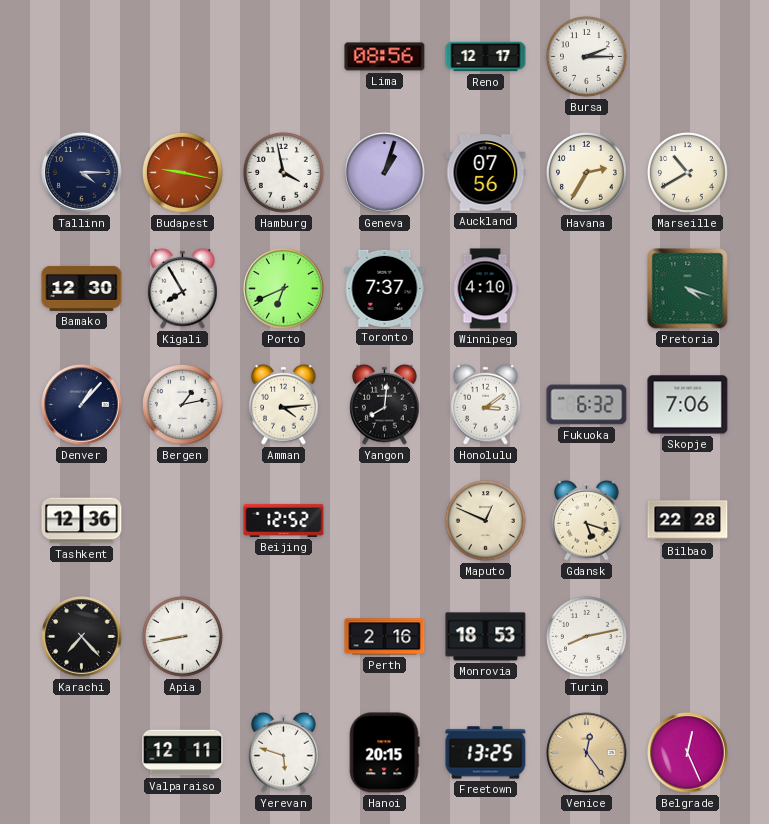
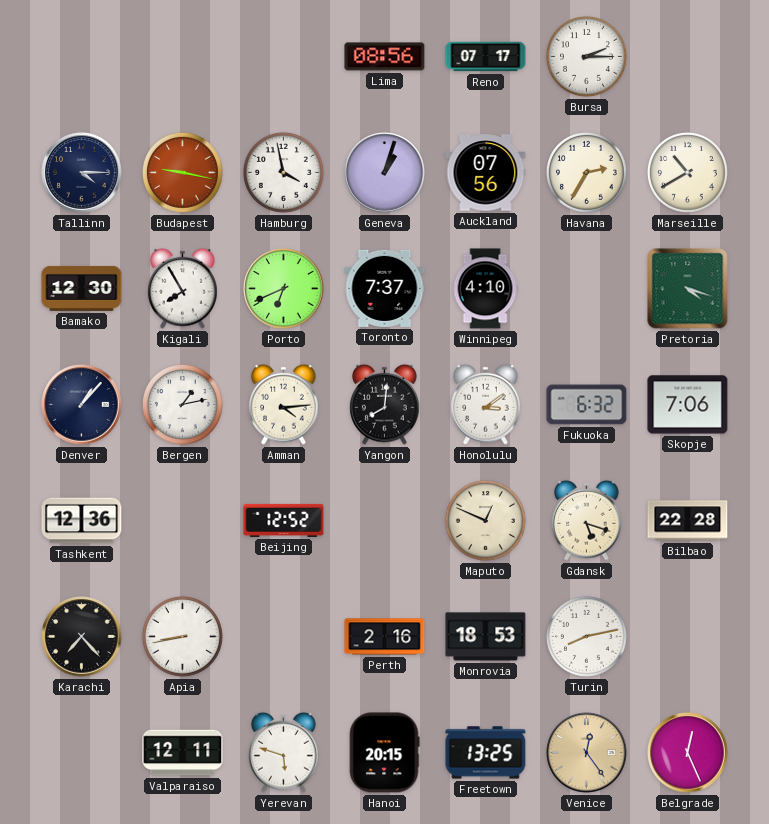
Reno: 12:17 -> 07:17 (486, 57)
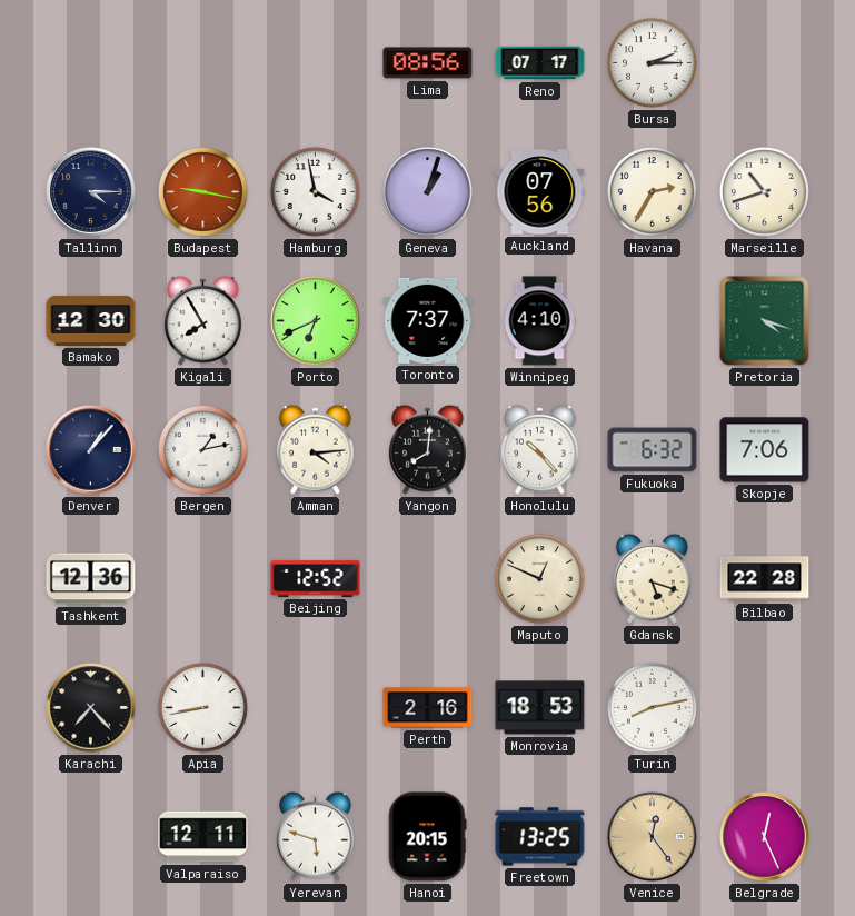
Marseille: 10:40 -> 10:42 (765, 192)
Honolulu: 3:09 -> 10:23 (540, 449)
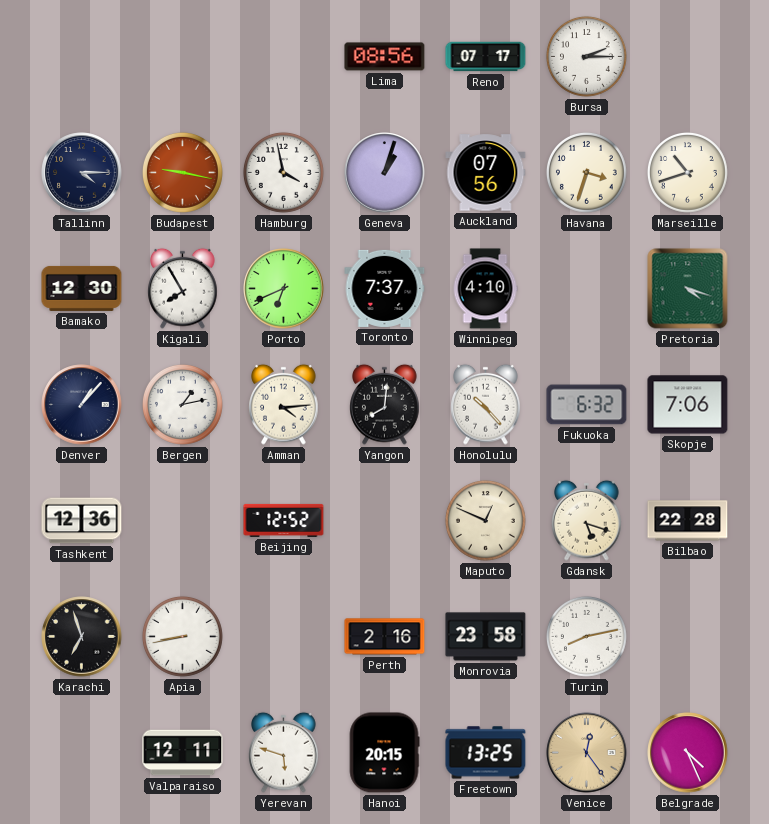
Havana: 2:35 -> 3:33 (587, 173)
Karachi: 7:23 -> 6:57 (82, 637)
Monrovia: 18:53 -> 23:58 (486, 637)
Belgrade: 12:26 -> 4:26 (688, 753)
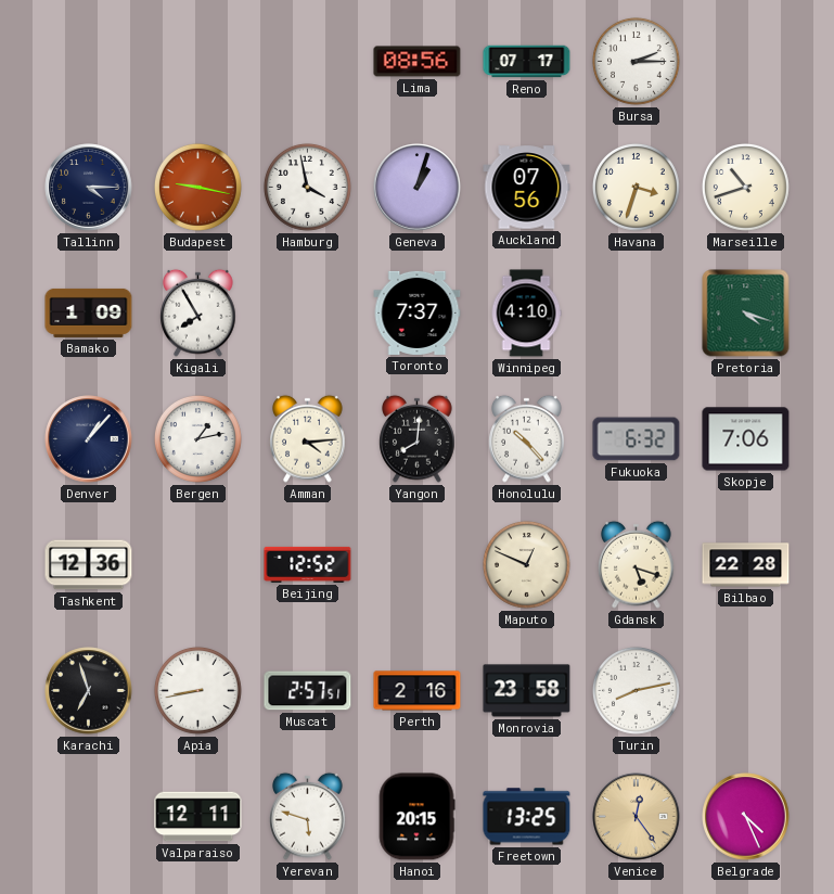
Bamako: 12:30 -> 1:09 (89, 312)
Porto: 6:41 -> none (284, 289)
Muscat: none -> 2:57 (308, 691)
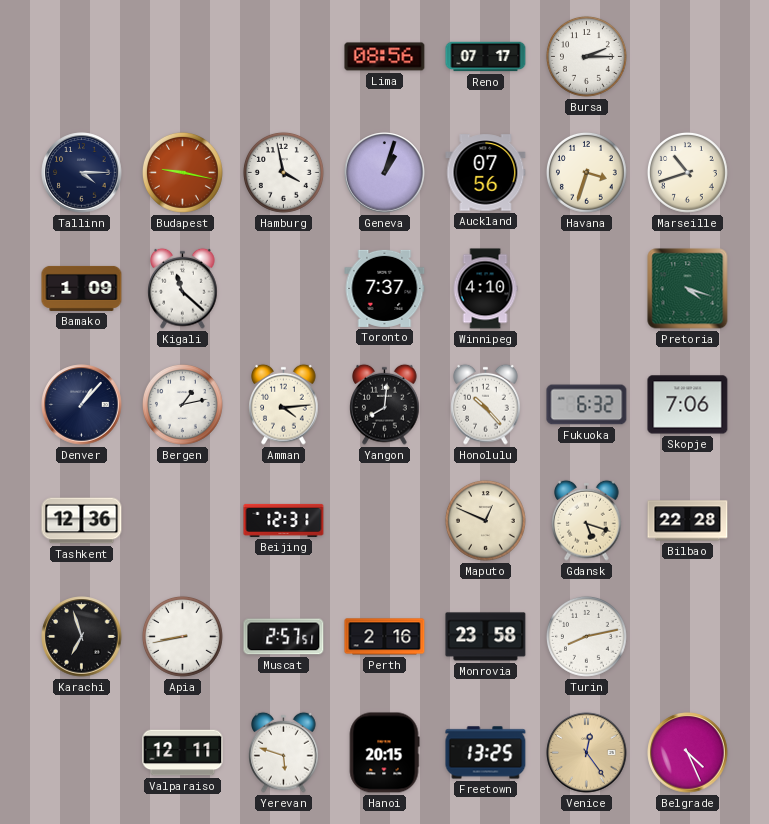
Kigali: 7:55 -> 11:22 (183, 288)
Beijing: 12:52 -> 12:31 (284, 520)
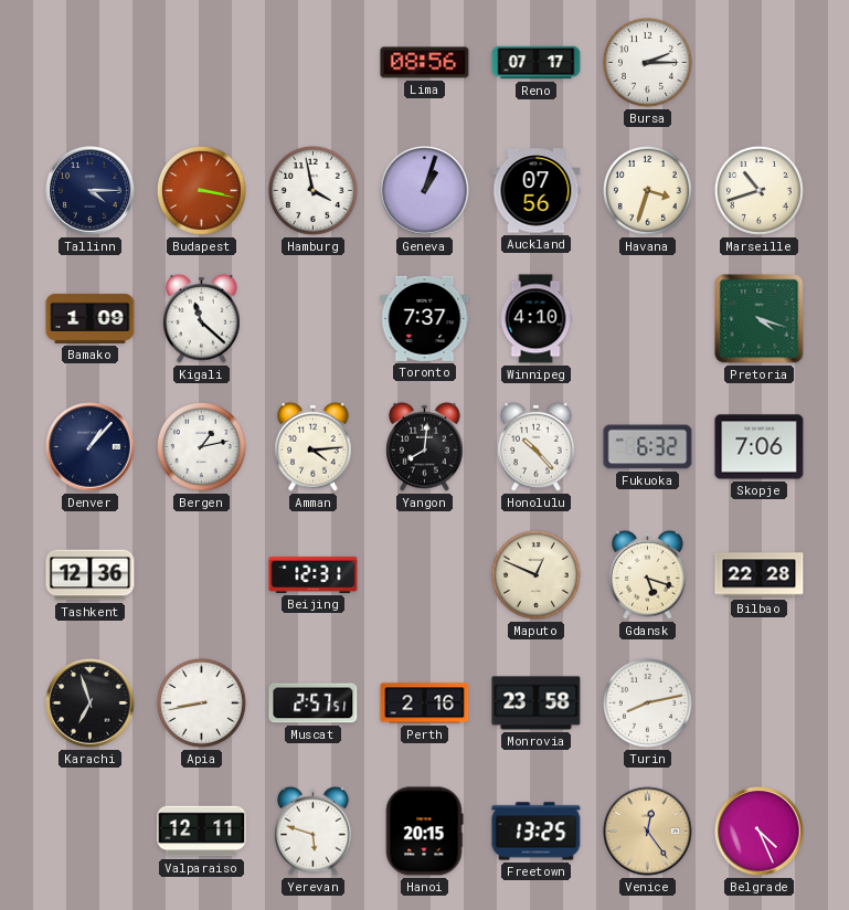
Budapest: 9:17 -> 3:17 (202, 191)
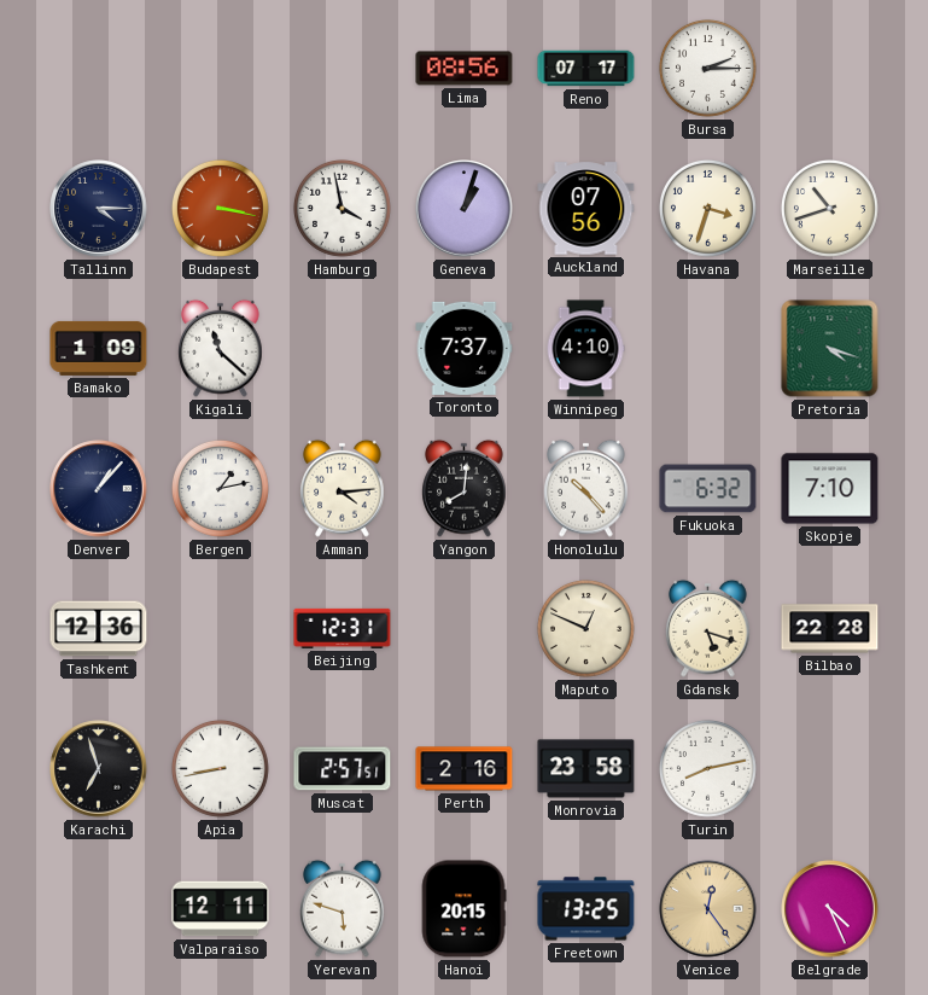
Skopje: 7:06 -> 7:10 (830, 489)
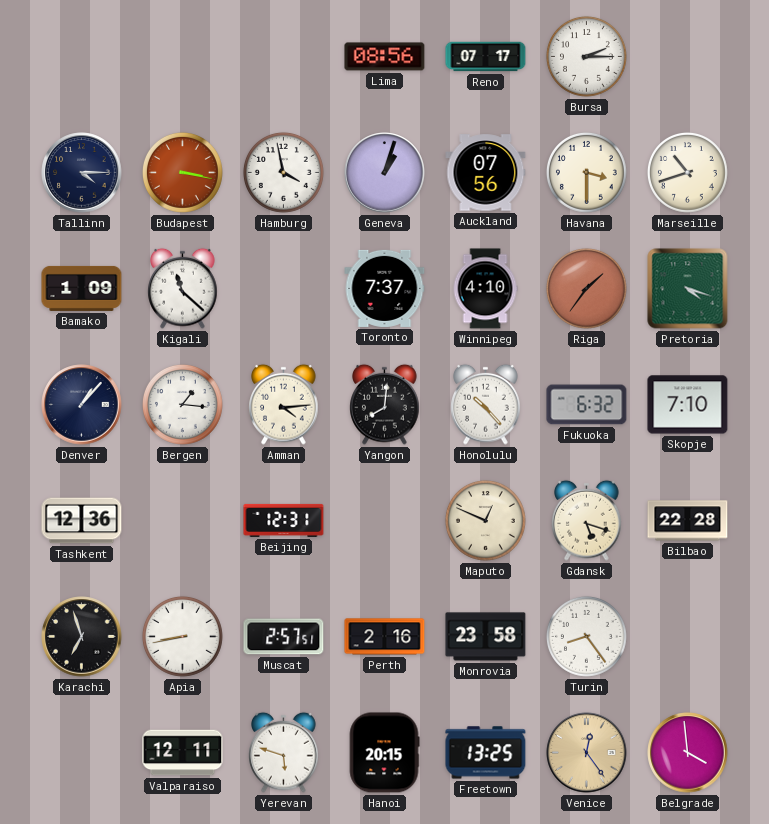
Havana: 3:33 -> 3:30 (587, 173)
Riga: none -> 1:36 (587, 289)
Bergen: 1:13 -> 1:16 (183, 405)
Turin: 8:13 -> 8:24 (587, 637)
Belgrade: 4:26 -> 3:59 (688, 753)
